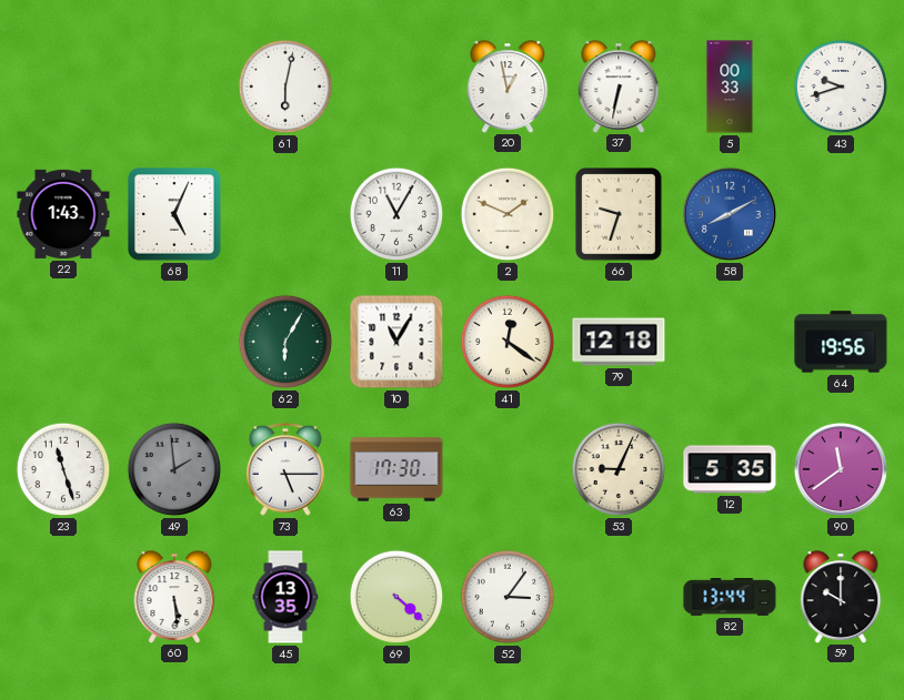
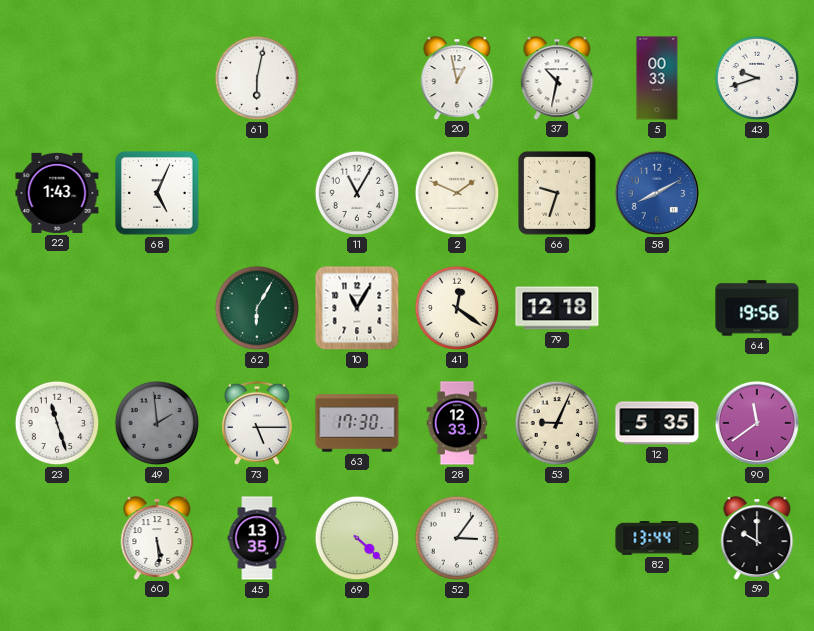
37: 6:32 -> 10:32 (557, 78)
28: none -> 12:33 (457, 423)
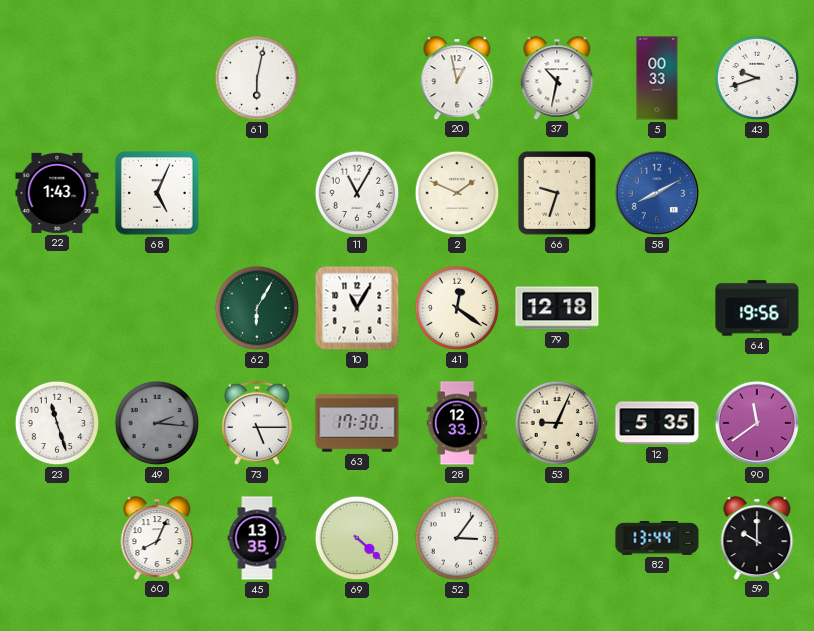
49: 1:59 -> 2:16 (157, 423)
60: 5:29 -> 8:04 (157, 538)
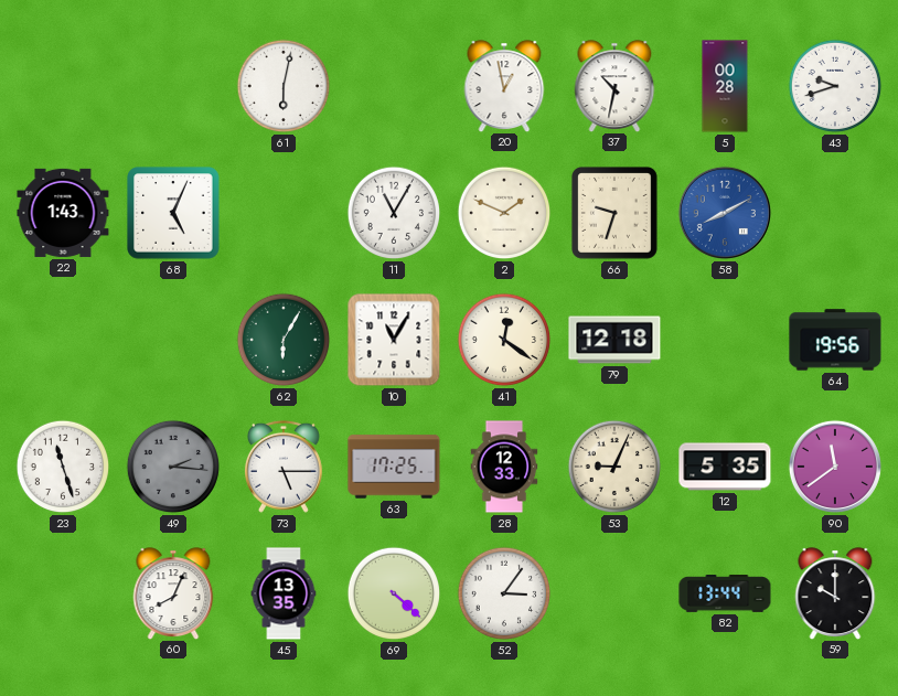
5: 00:33 -> 00:28 (725, 86)
63: 17:30 -> 17:25 (394, 467)
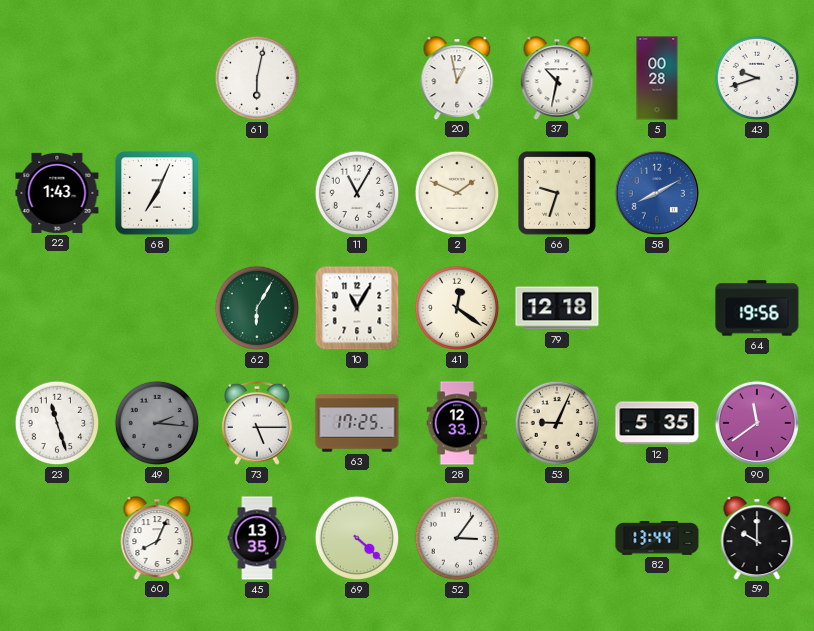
68: 5:04 -> 7:04 (157, 193)
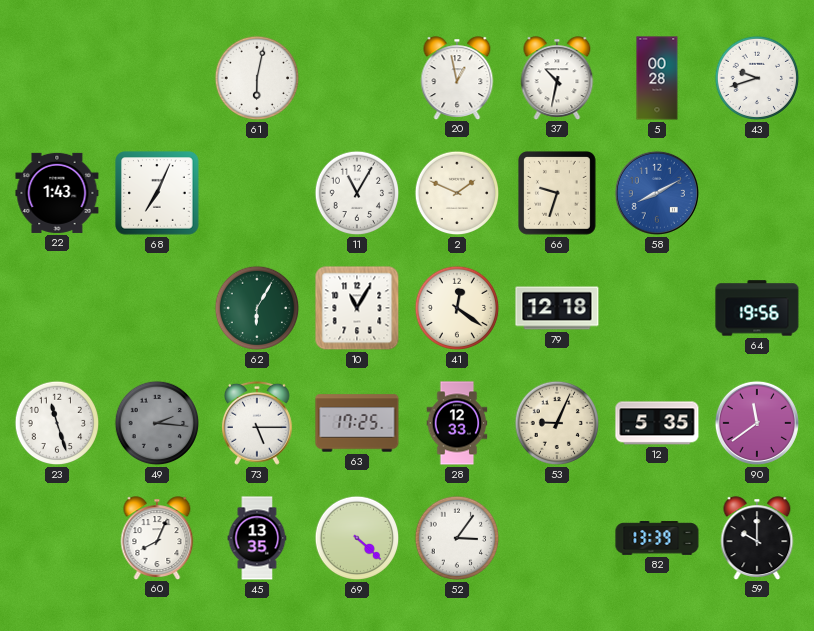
82: 13:44 -> 13:39 (657, 538)
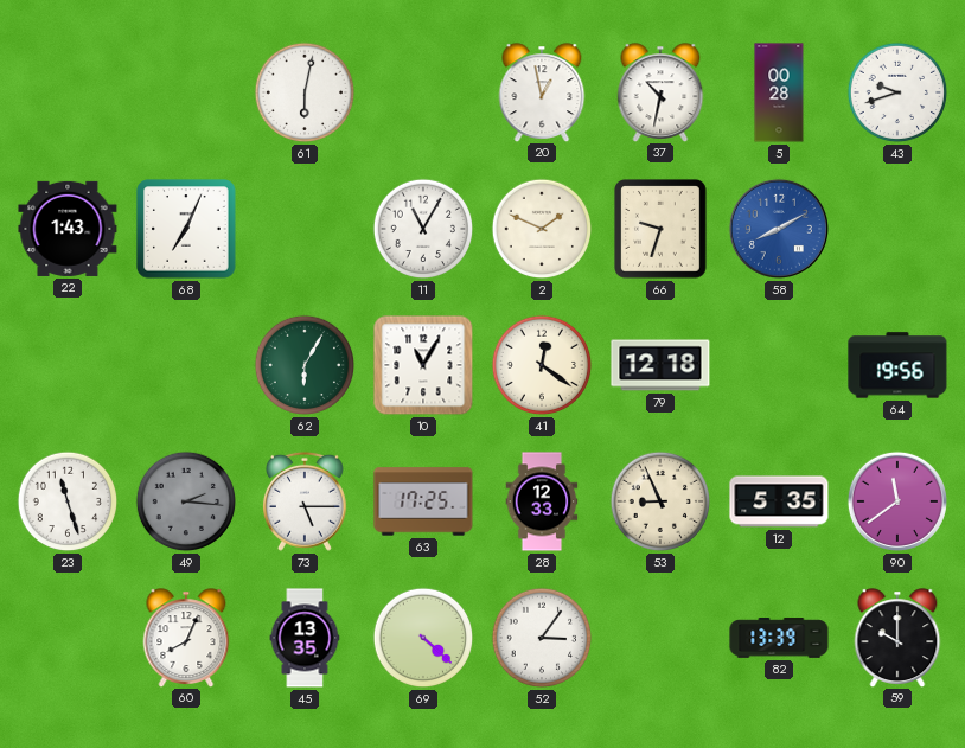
53: 9:04 -> 8:56 (660, 501)
